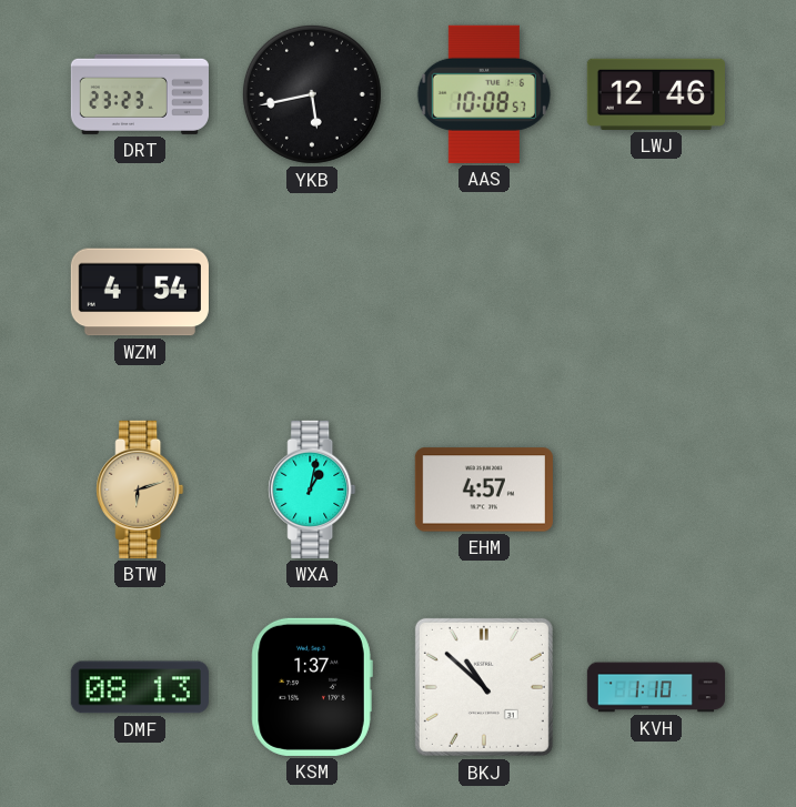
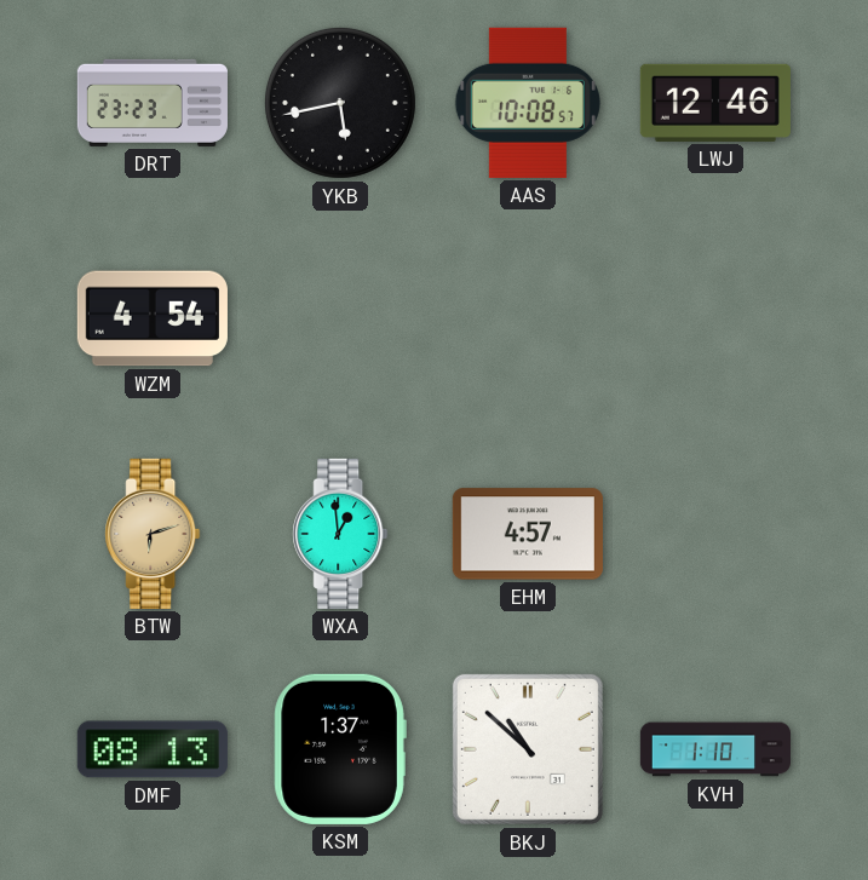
WXA: 1:02 -> 12:59 (340, 534)
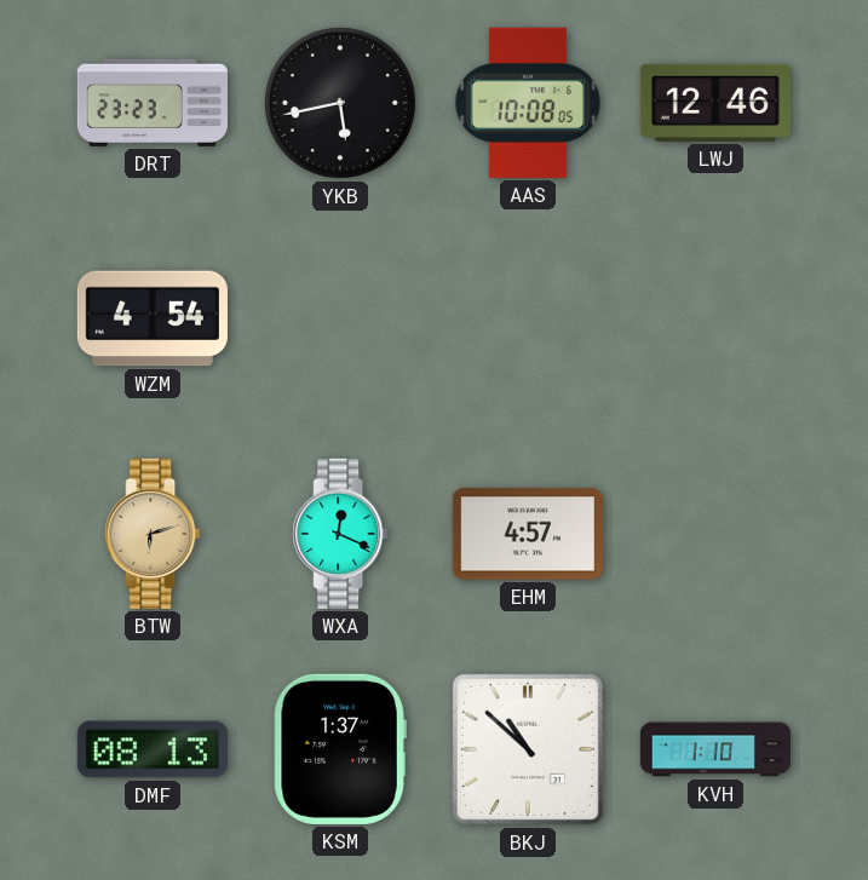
AAS: 10:08:57 -> 10:08:05 (528, 103)
WXA: 12:59 -> 12:19 (340, 534)
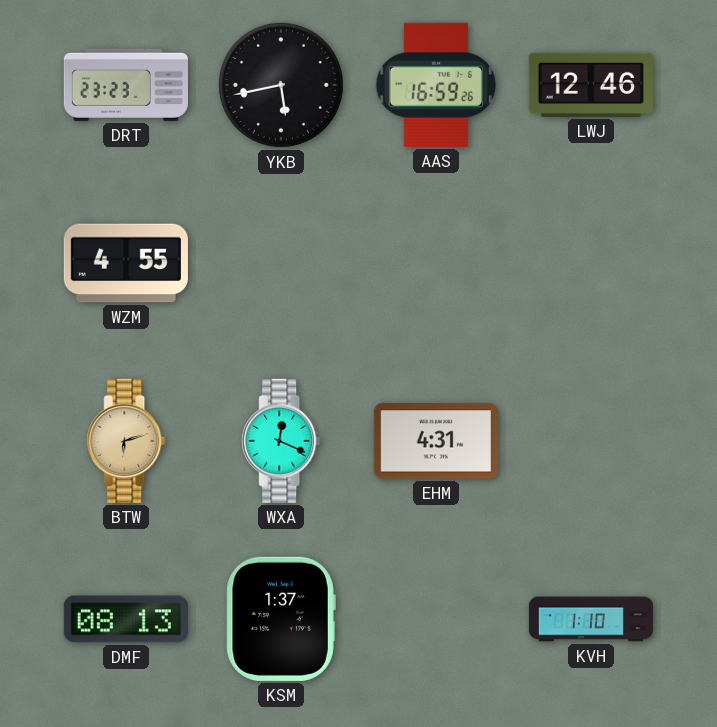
AAS: 10:08 -> 16:59 (436, 85)
WZM: 4:54 -> 4:55 (126, 263)
EHM: 4:57 -> 4:31 (436, 441)
BKJ: 10:52 -> none (528, 749)
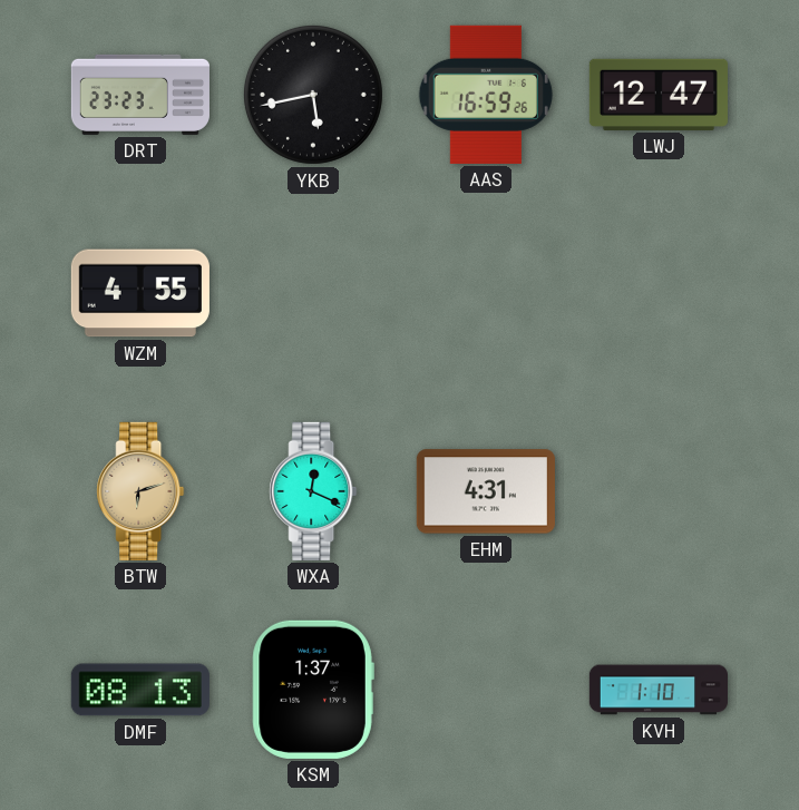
LWJ: 12:46 -> 12:47 (659, 95)
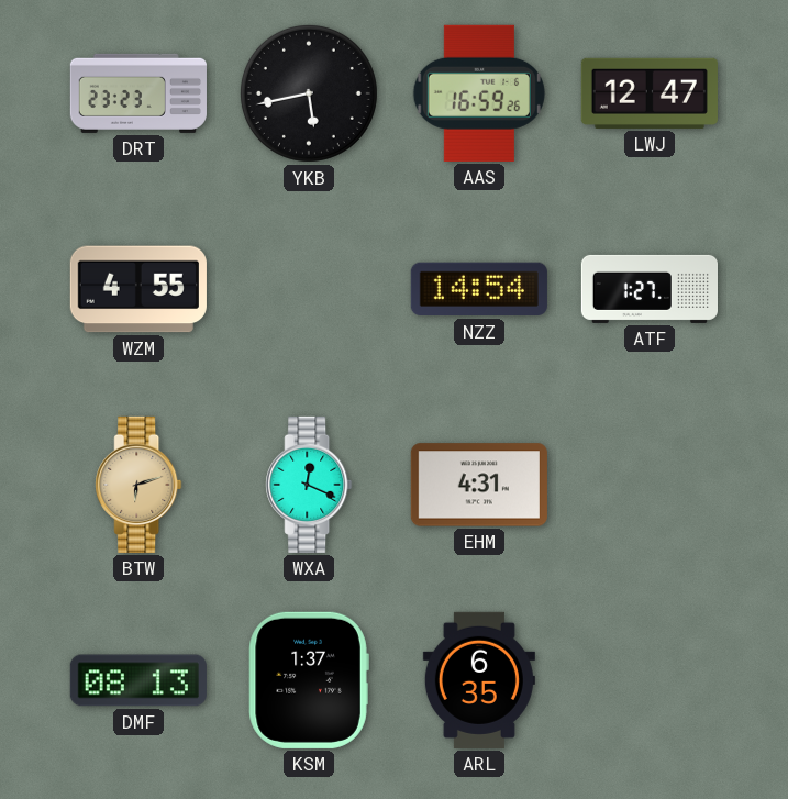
NZZ: none -> 14:54 (479, 289)
ATF: none -> 1:27 (648, 289)
ARL: none -> 6:35 (479, 680)
KVH: 1:10 -> none (657, 690)
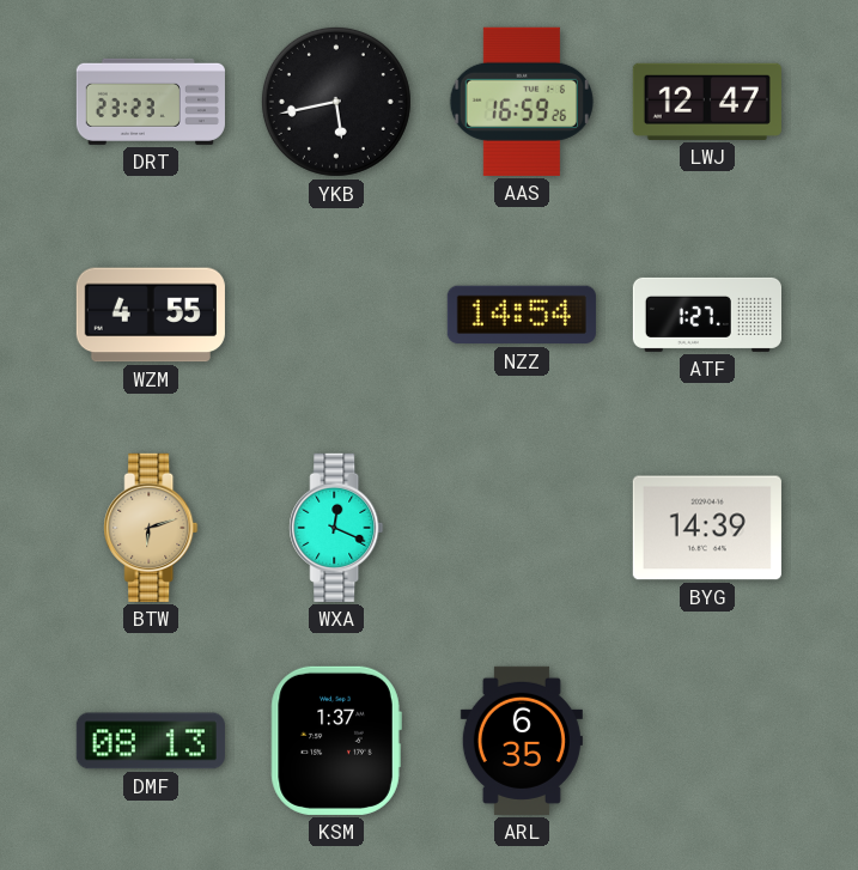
EHM: 4:31 -> none (479, 485)
BYG: none -> 14:39 (707, 528)
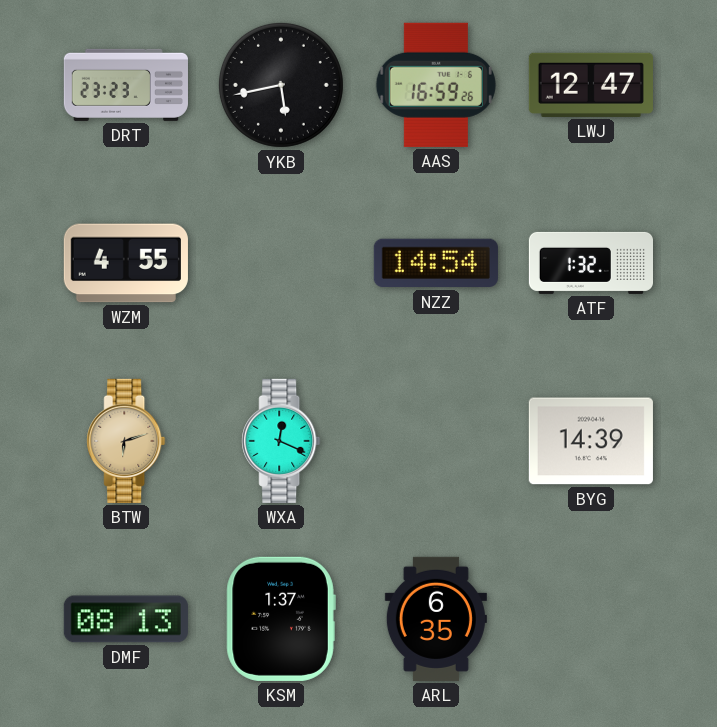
ATF: 1:27 -> 1:32 (590, 263)
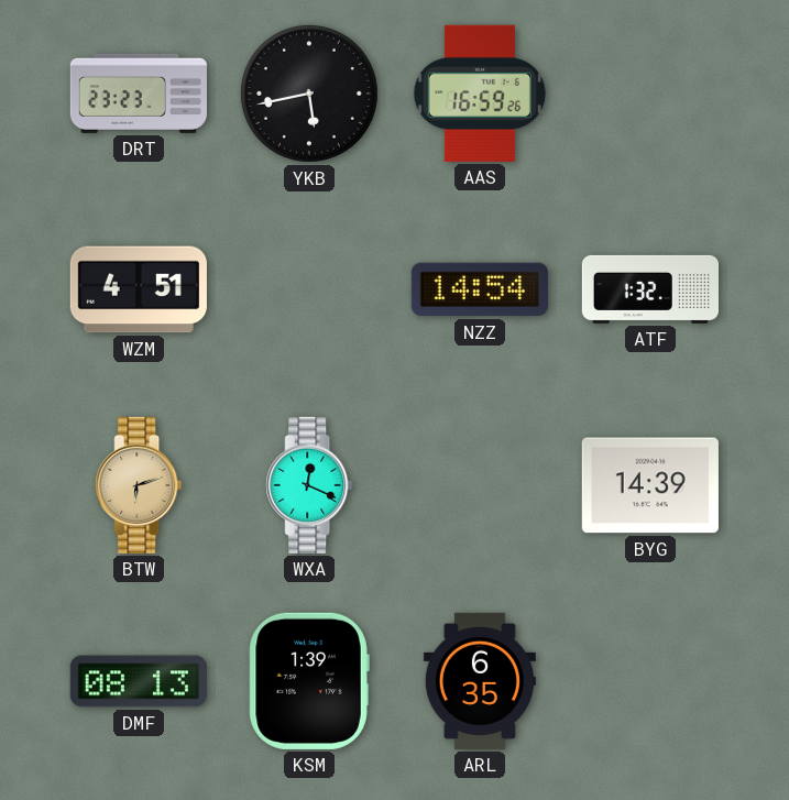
LWJ: 12:47 -> none (591, 85)
WZM: 4:55 -> 4:51 (139, 289)
KSM: 1:37 -> 1:39 (309, 681)
